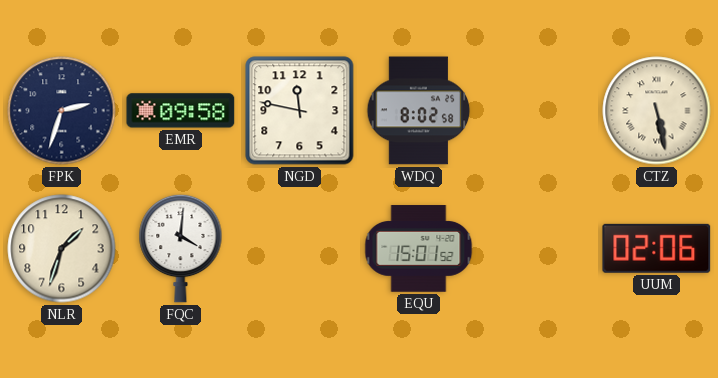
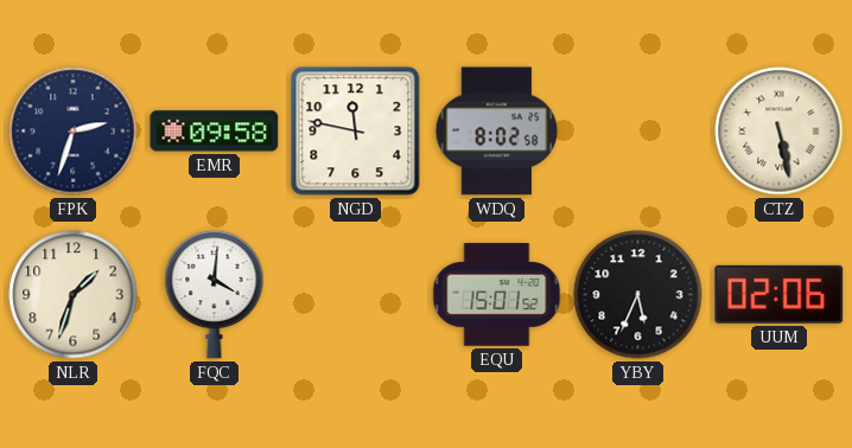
YBY: none -> 5:34 (638, 295)
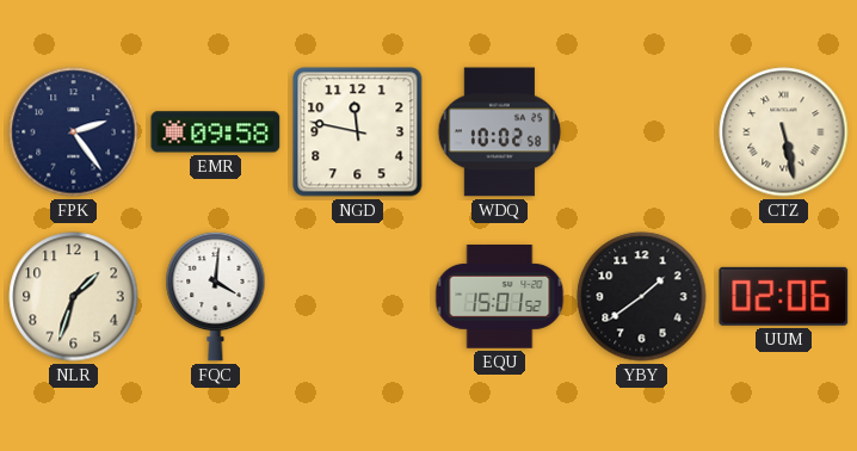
FPK: 2:33 -> 2:24 (74, 132)
WDQ: 8:02 -> 10:02 (500, 132)
YBY: 5:34 -> 1:39 (642, 297)
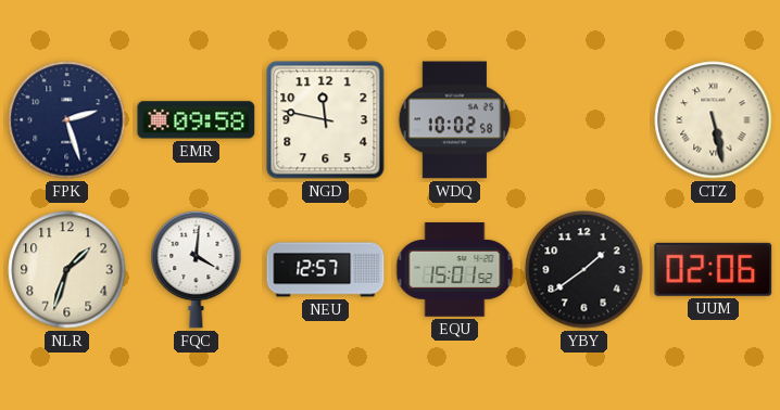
FPK: 2:24 -> 2:27 (67, 120)
NEU: none -> 12:57 (326, 270)
